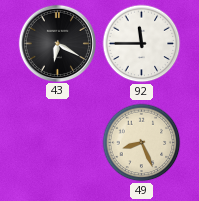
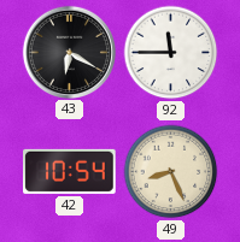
42: none -> 10:54 (70, 171)
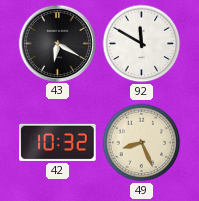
92: 11:45 -> 11:50 (142, 44)
42: 10:54 -> 10:32 (58, 142)
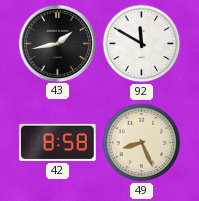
43: 6:20 -> 1:43 (57, 43)
42: 10:32 -> 8:58 (58, 142)
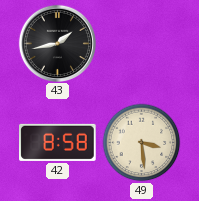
92: 11:50 -> none (142, 44)
49: 8:26 -> 3:29 (142, 143)
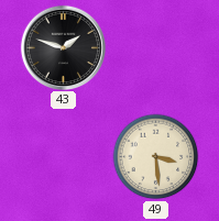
43: 1:43 -> 1:48 (63, 47)
42: 8:58 -> none (58, 142)
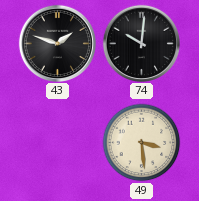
74: none -> 10:01 (141, 43)
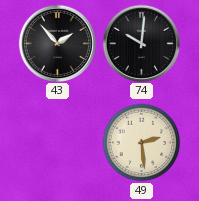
43: 1:48 -> 1:53 (57, 43)
49: 3:29 -> 2:29 (142, 143)
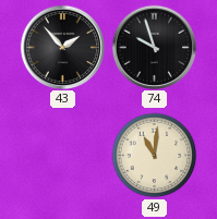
74: 10:01 -> 9:57 (154, 47)
49: 2:29 -> 11:01 (155, 156)
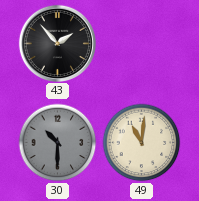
74: 9:57 -> none (154, 47)
30: none -> 10:30 (58, 143)
